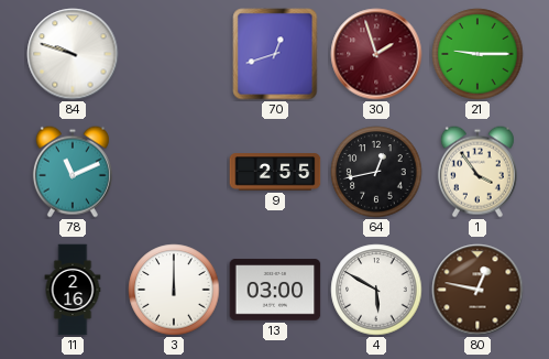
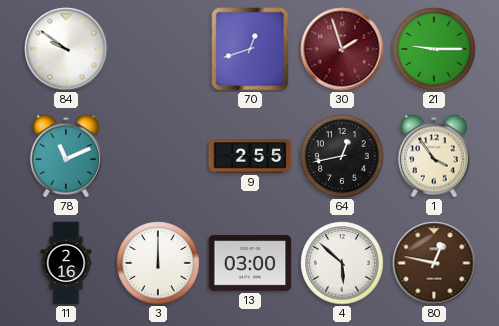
84: 9:48 -> 9:51 (66, 49)
4: 5:50 -> 5:52 (342, 263)
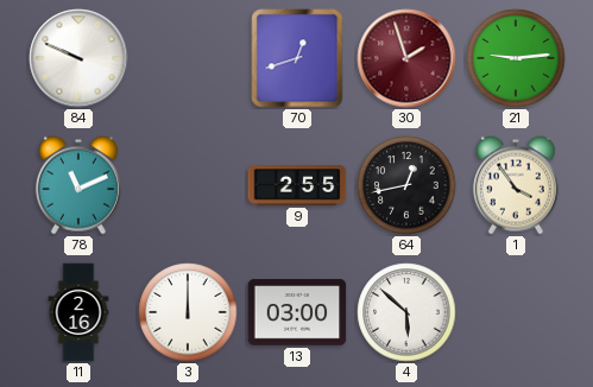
84: 9:51 -> 9:49 (78, 58)
21: 9:15 -> 9:14 (516, 58)
80: 12:47 -> none (434, 263)
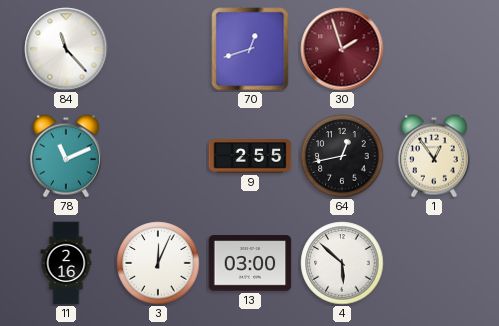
84: 9:49 -> 11:23 (66, 49)
21: 9:14 -> none (516, 58)
1: 3:54 -> 12:54 (434, 156)
3: 12:00 -> 12:04 (158, 263)
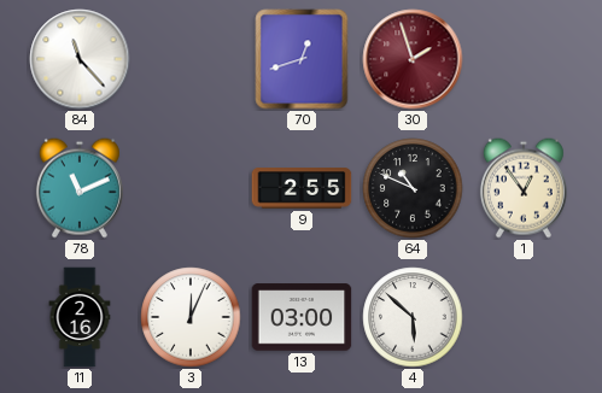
64: 12:43 -> 10:49 (413, 188)
